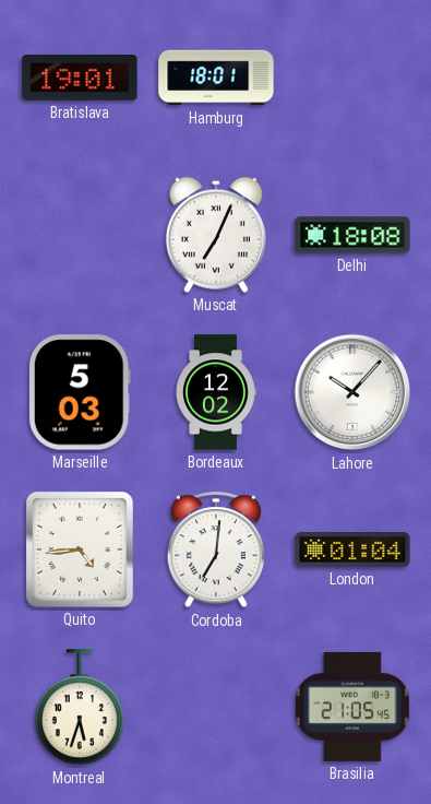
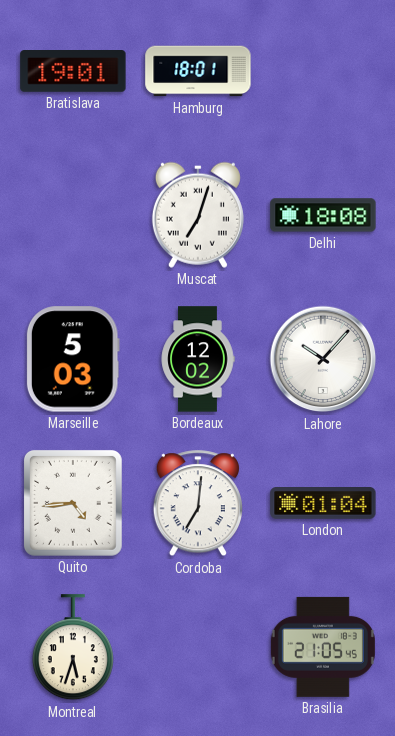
Muscat: 7:04 -> 7:03 (198, 215)
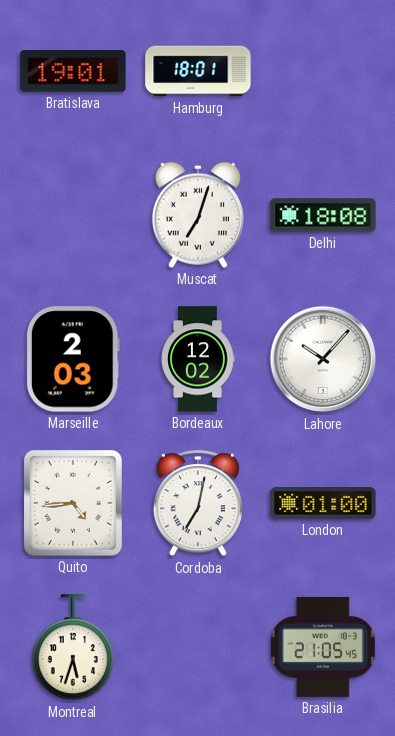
Marseille: 5:03 -> 2:03 (73, 359)
Cordoba: 7:01 -> 7:02 (198, 504)
London: 01:04 -> 01:00 (323, 504)
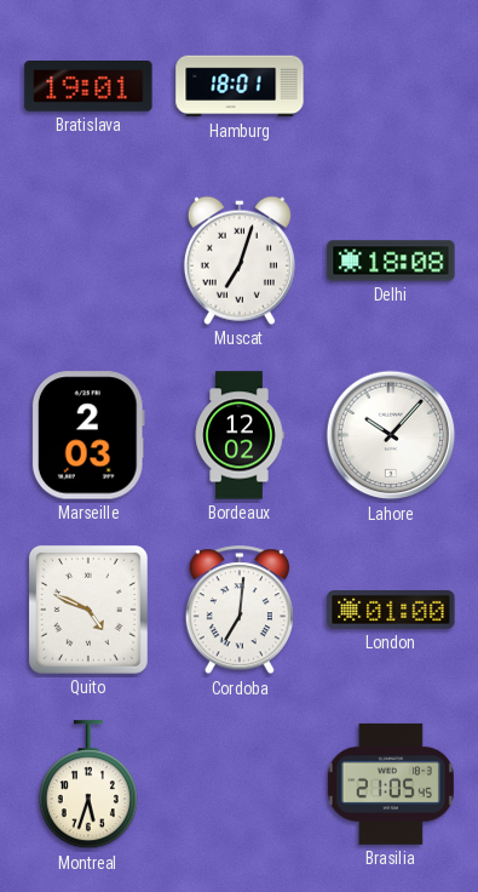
Quito: 4:44 -> 4:49 (88, 610)
Cordoba: 7:02 -> 7:01 (240, 611)
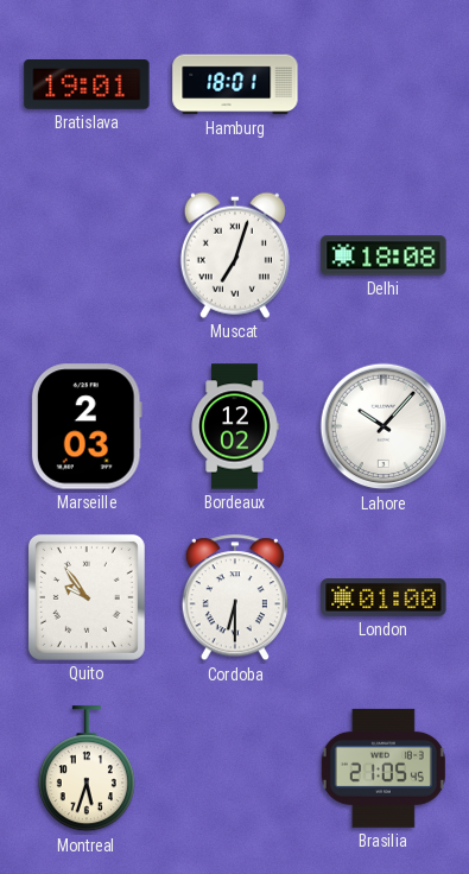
Quito: 4:49 -> 9:54 (87, 597)
Cordoba: 7:01 -> 6:30 (235, 598)
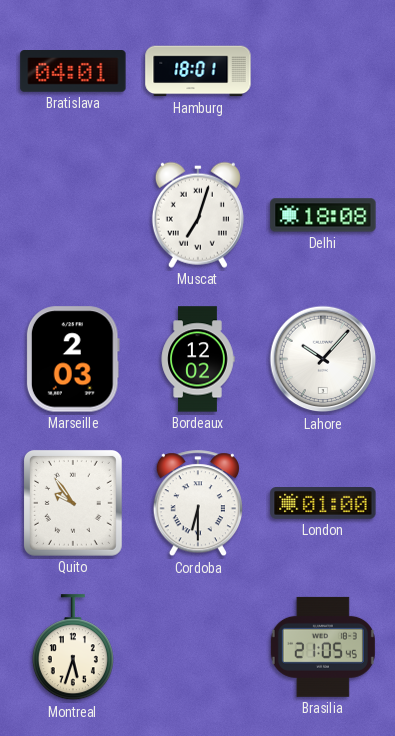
Bratislava: 19:01 -> 04:01 (73, 72)
